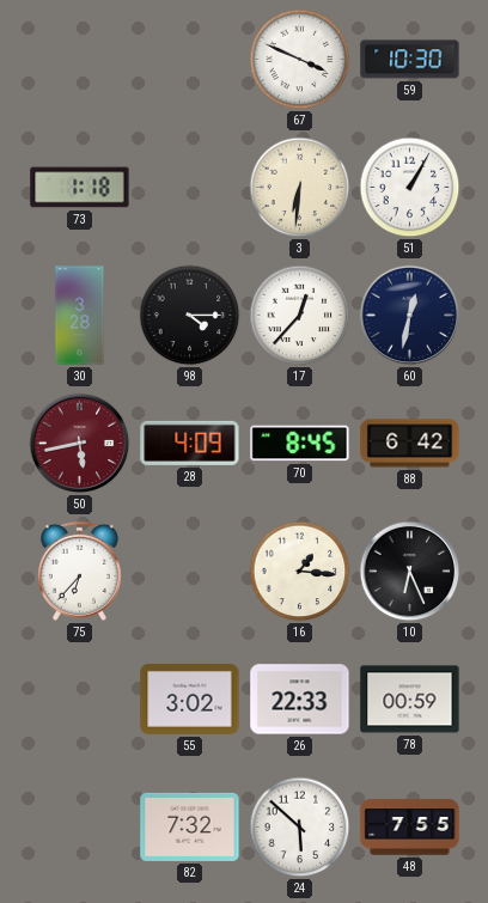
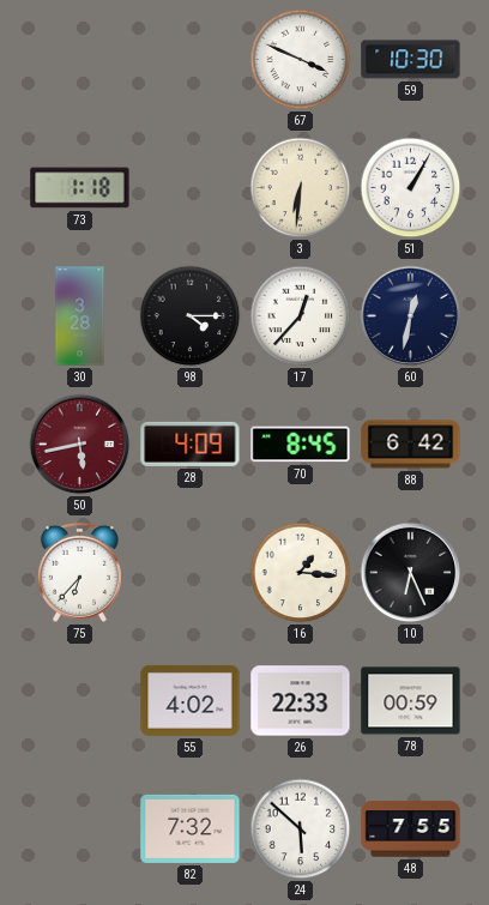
55: 3:02 -> 4:02 (191, 700)
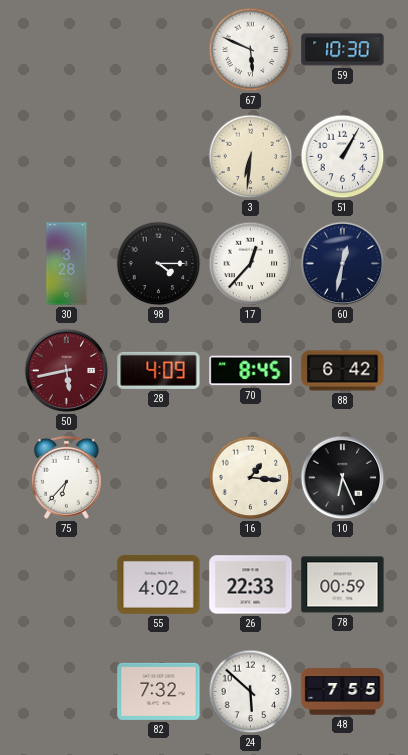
67: 3:49 -> 5:49 (251, 50)
73: 1:18 -> none (80, 188)
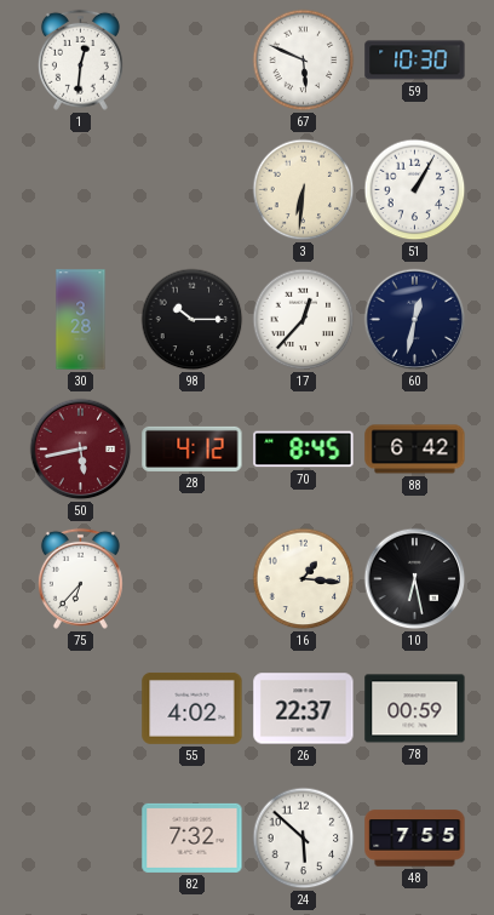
1: none -> 12:31 (80, 59)
98: 4:15 -> 10:15 (193, 320)
28: 4:09 -> 4:12 (193, 448)
10: 6:26 -> 6:28 (415, 579)
26: 22:33 -> 22:37 (304, 709)
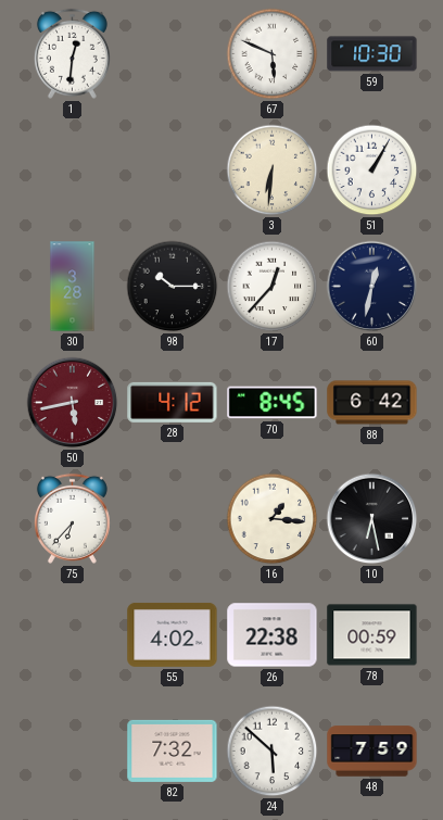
26: 22:37 -> 22:38 (273, 635)
48: 7:55 -> 7:59 (372, 752)
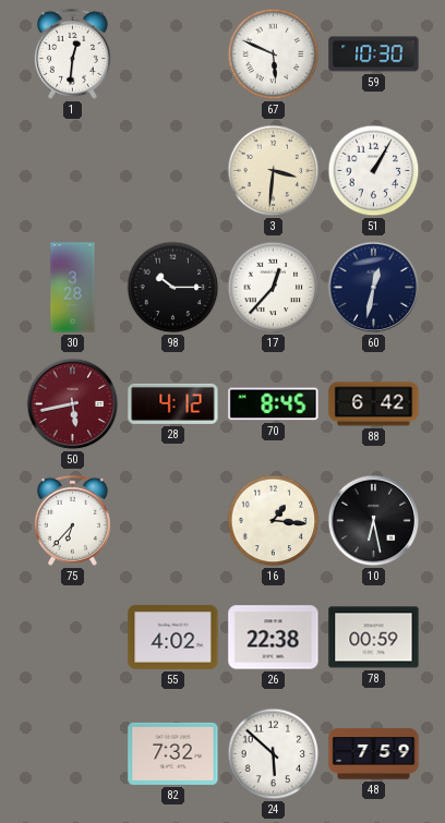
3: 6:31 -> 3:31 (274, 171)
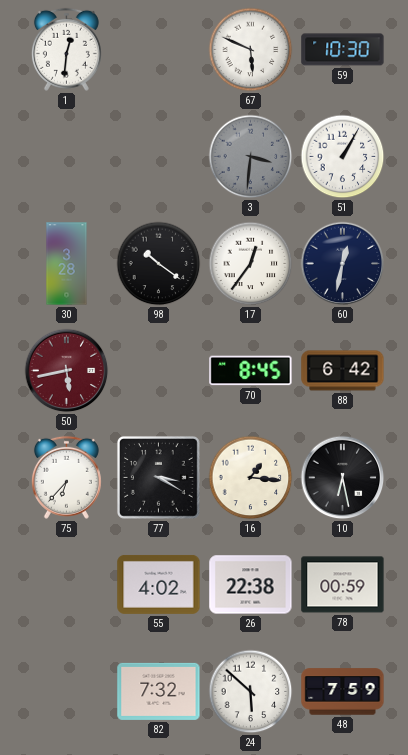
3 dial: cream -> grey (251, 157)
98: 10:15 -> 10:21 (159, 264)
17: 12:37 -> 12:36 (251, 264)
28: 4:12 -> none (173, 403)
77: none -> 3:20 (158, 477)
